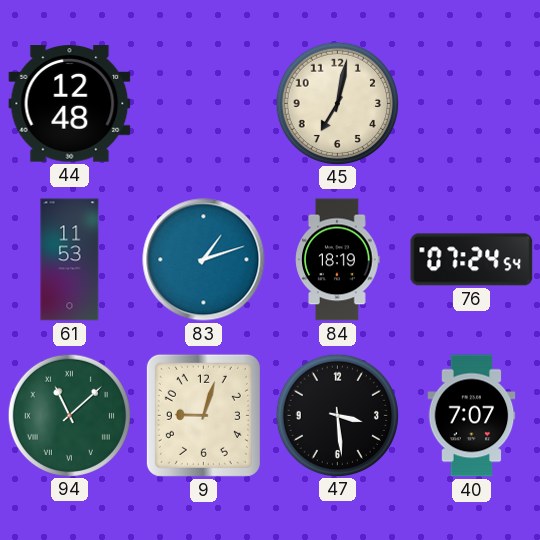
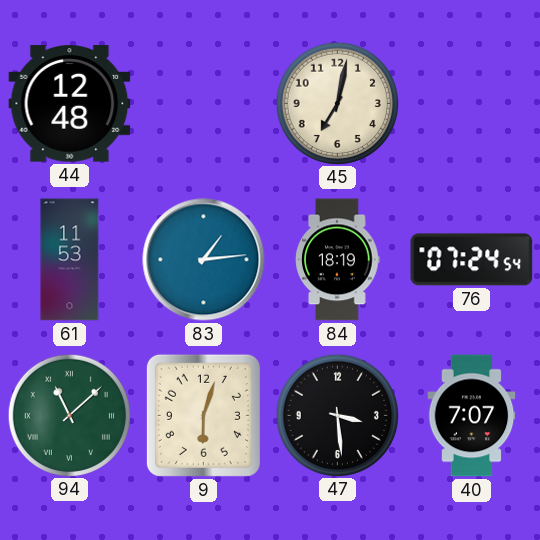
83: 1:12 -> 1:14 (204, 260)
9: 9:03 -> 6:03 (203, 415)
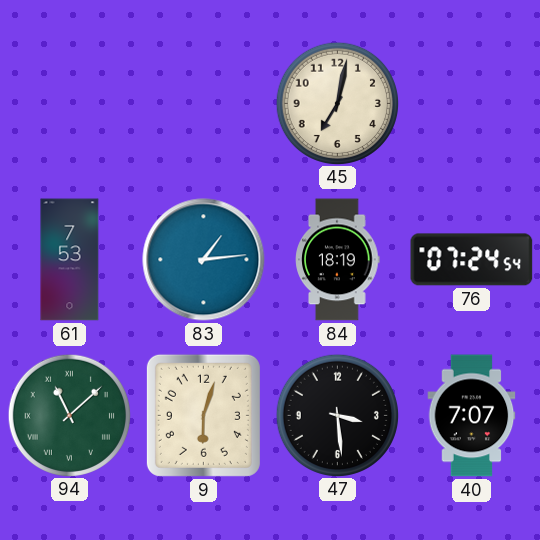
44: 12:48 -> none (70, 104)
61: 11:53 -> 7:53 (70, 260)
